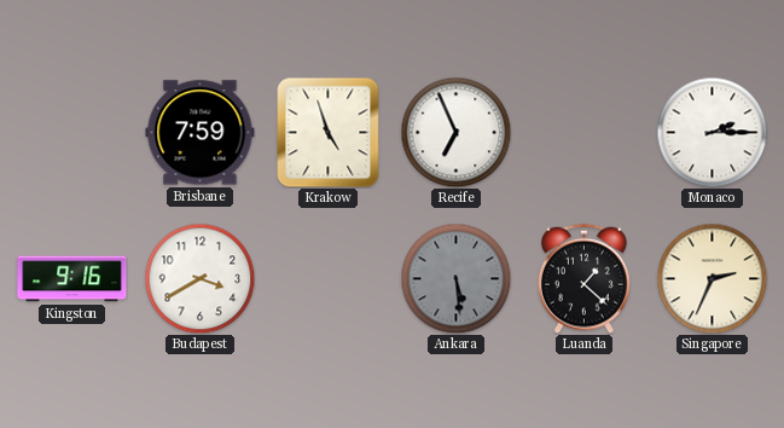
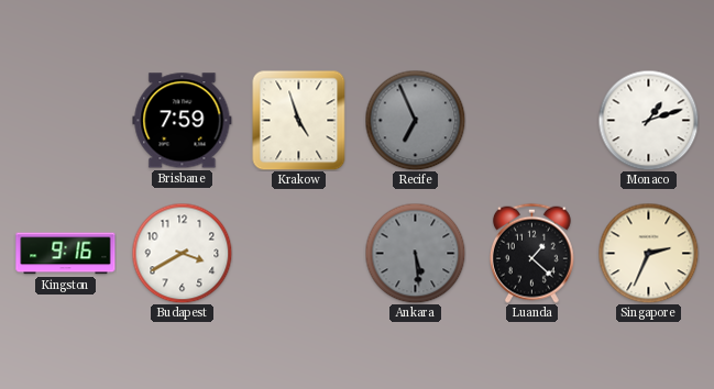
Recife dial: white -> grey (415, 120)
Monaco: 2:15 -> 1:12 (648, 120)
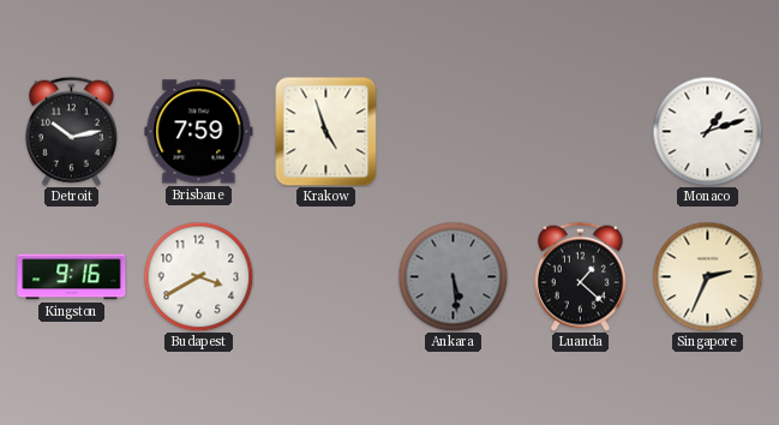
Detroit: none -> 10:13 (71, 131)
Recife: 6:56 -> none (415, 120)
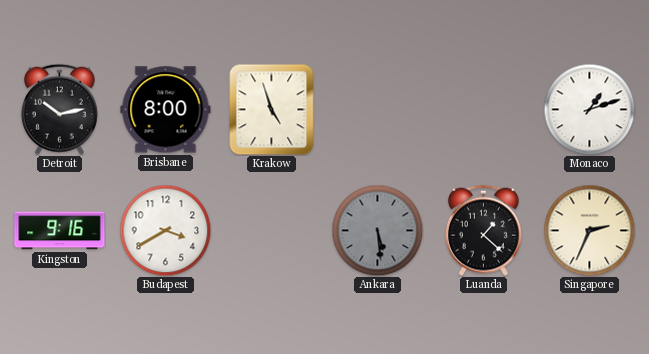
Brisbane: 7:59 -> 8:00 (166, 110)
